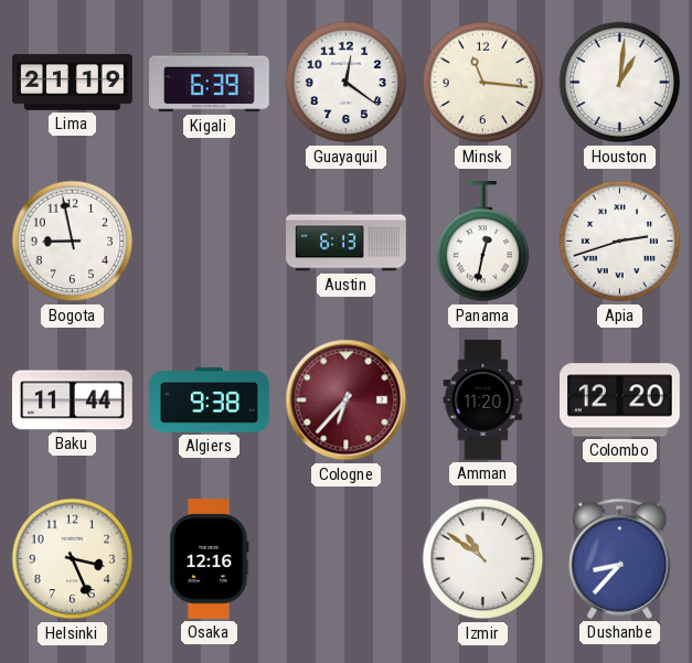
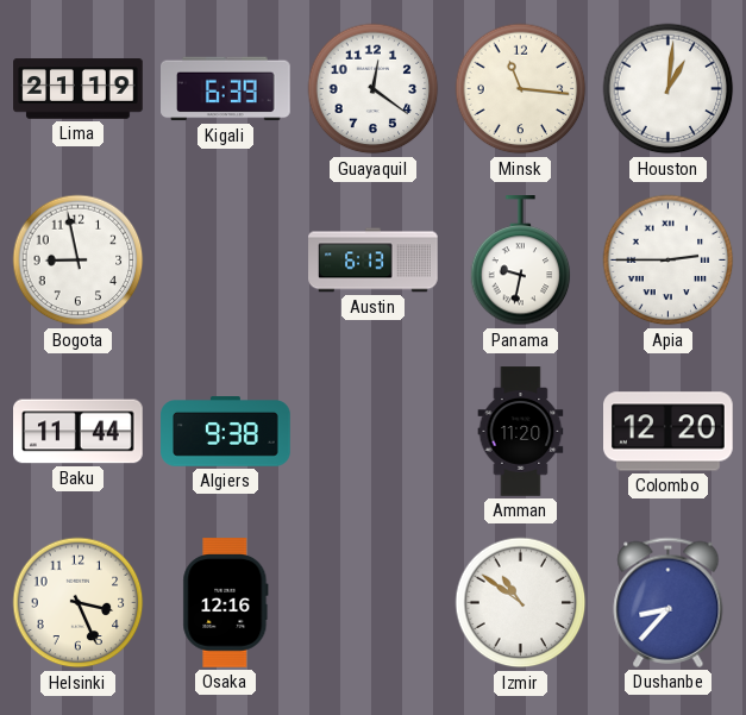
Panama: 12:32 -> 9:32 (521, 261)
Apia: 2:42 -> 2:45 (669, 261)
Cologne: 6:37 -> none (347, 400)
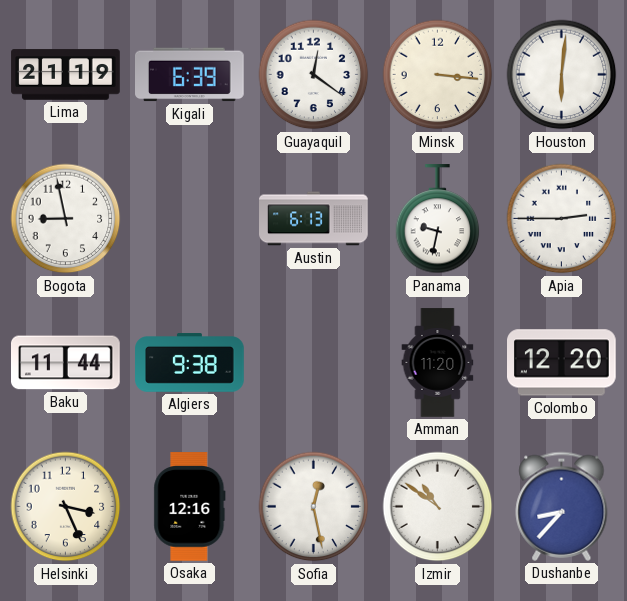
Minsk: 11:16 -> 3:16 (438, 75)
Houston: 1:01 -> 6:01 (562, 75)
Sofia: none -> 12:28 (314, 507)
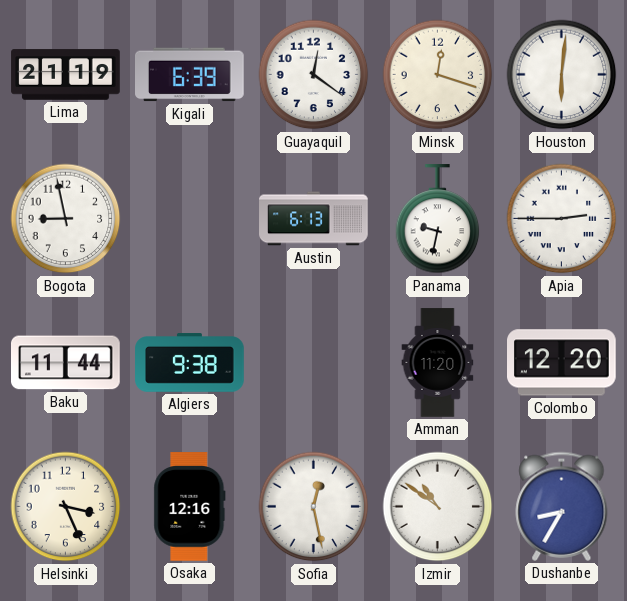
Minsk: 3:16 -> 12:18 (438, 75)
Dushanbe: 8:37 -> 8:35 (562, 506)
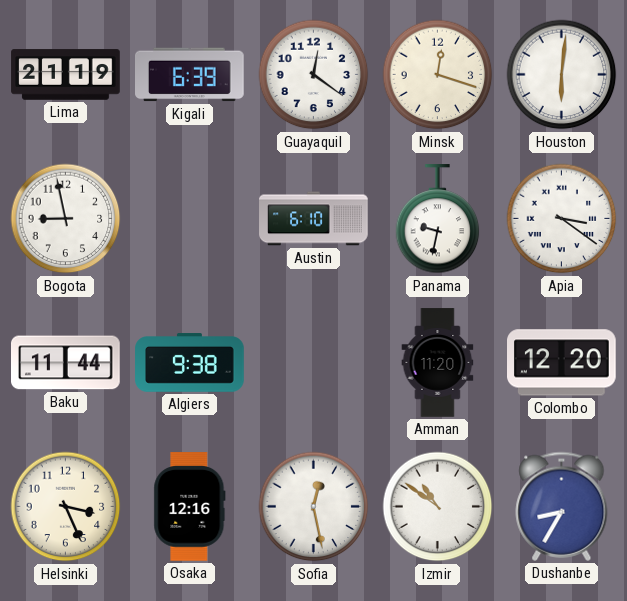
Austin: 6:13 -> 6:10 (314, 219)
Apia: 2:45 -> 3:21 (562, 219)
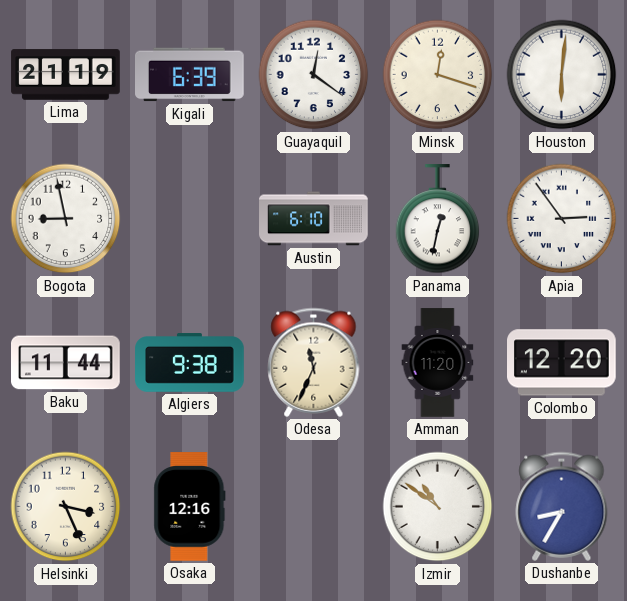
Panama: 9:32 -> 12:32 (438, 219)
Apia: 3:21 -> 2:54 (562, 219)
Odesa: none -> 11:34 (314, 362)
Sofia: 12:28 -> none (314, 507)
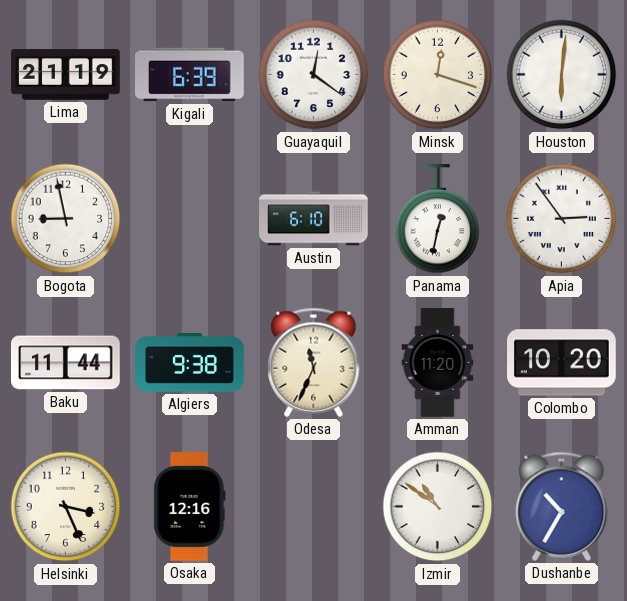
Colombo: 12:20 -> 10:20 (562, 363)
Dushanbe: 8:35 -> 10:35 (562, 506)
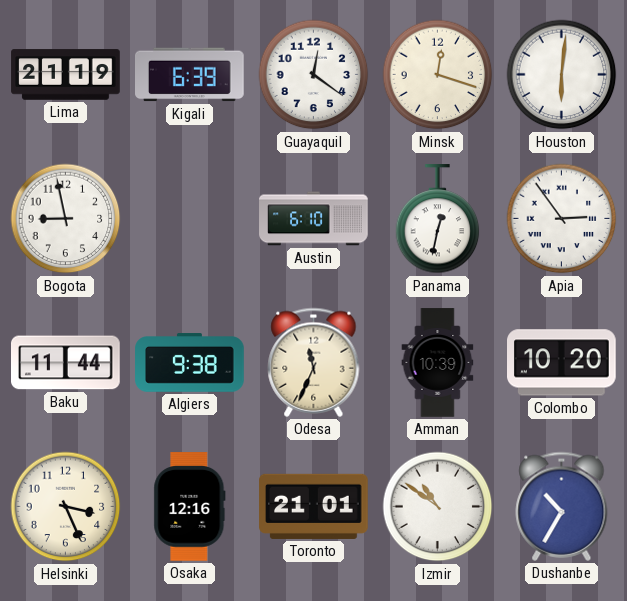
Amman: 11:20 -> 10:39 (438, 363)
Toronto: none -> 21:01 (314, 506)
